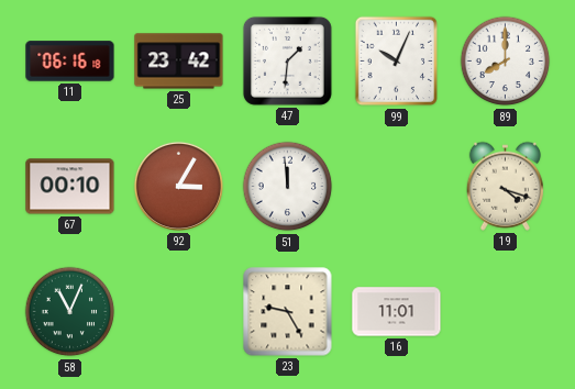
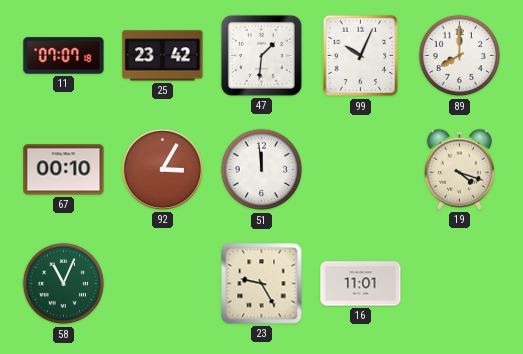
11: 06:16 -> 07:07 (64, 56)
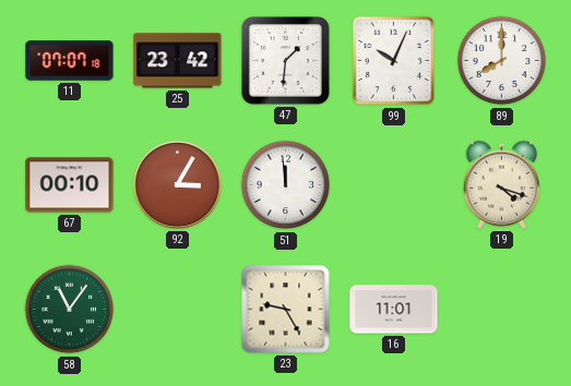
58: 11:04 -> 11:06 (70, 310)
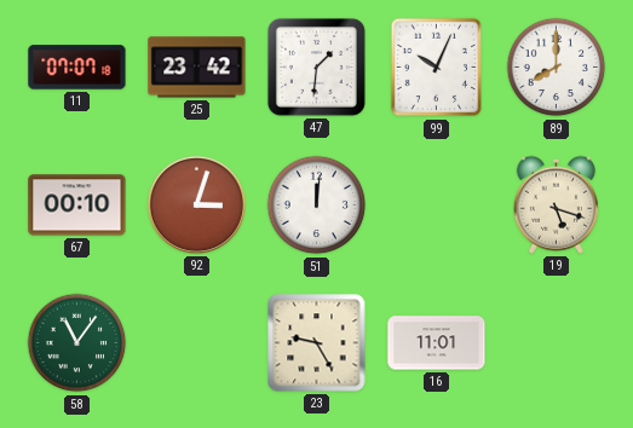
92: 3:05 -> 3:03 (196, 204)
51: 11:59 -> 12:01 (317, 206)
19: 4:18 -> 5:18 (556, 204)
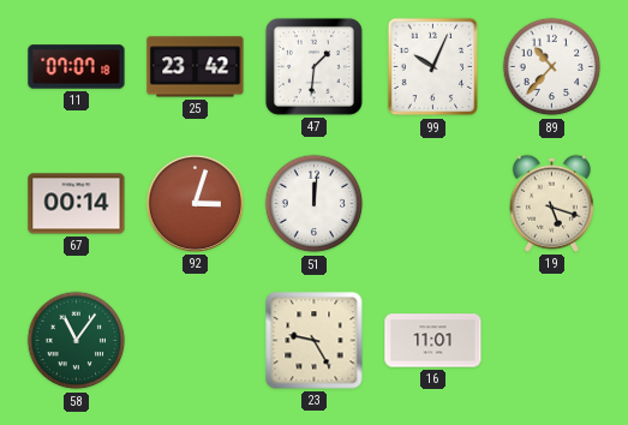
89: 8:00 -> 10:37 (552, 67)
67: 00:10 -> 00:14 (77, 204)
